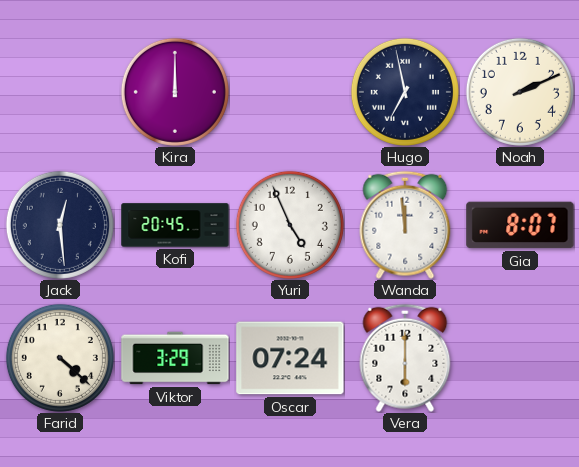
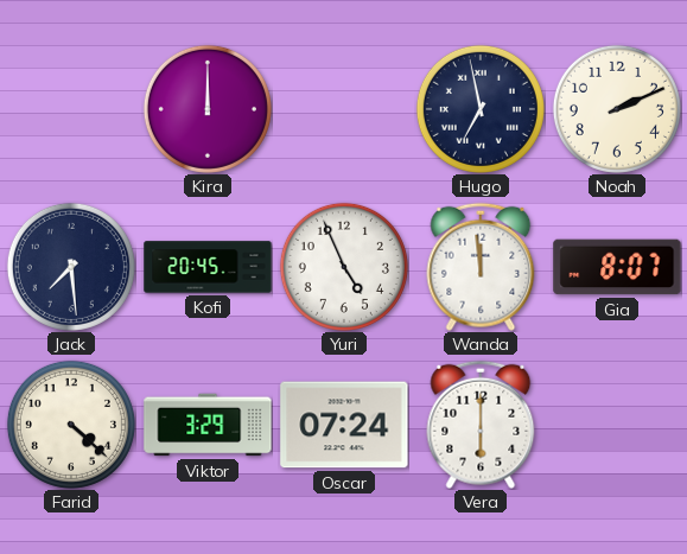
Jack: 12:29 -> 7:29 (71, 267)
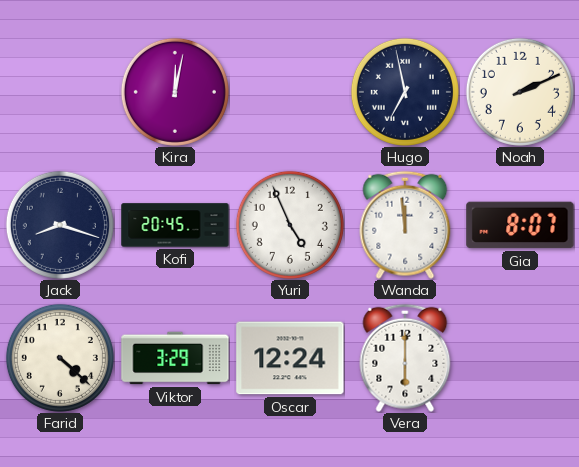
Kira: 12:00 -> 12:02 (175, 92)
Jack: 7:29 -> 8:18 (60, 225)
Oscar: 07:24 -> 12:24 (290, 358)
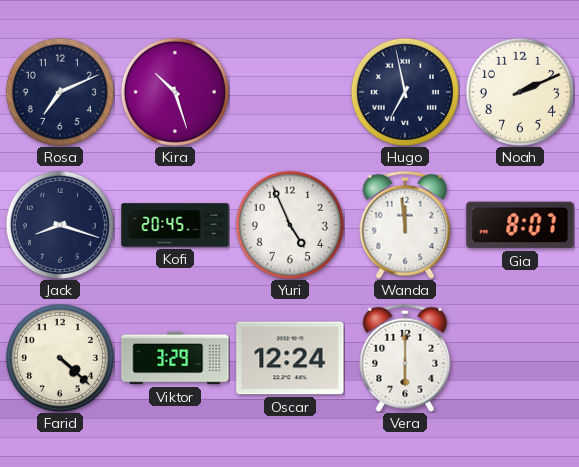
Rosa: none -> 7:11 (60, 92)
Kira: 12:02 -> 10:27 (175, 92)
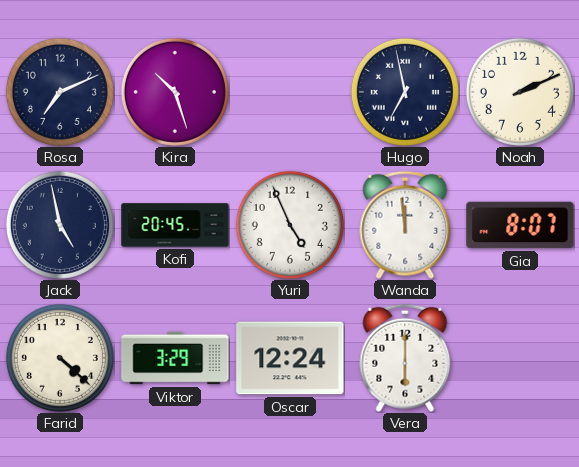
Jack: 8:18 -> 4:58 (60, 225)
